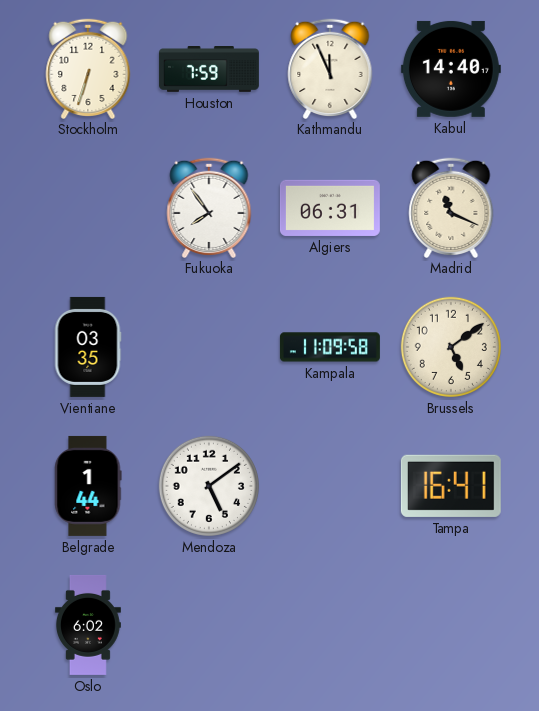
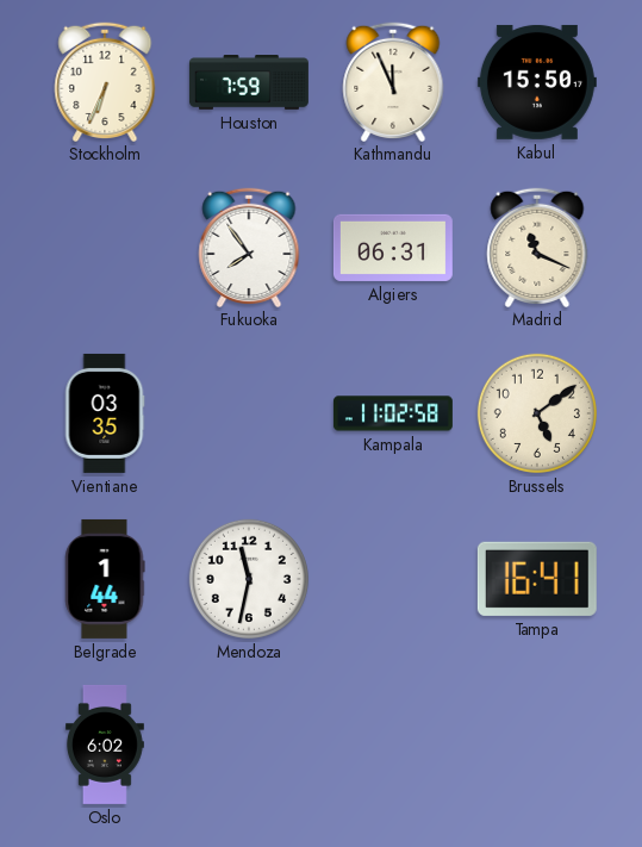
Stockholm: 6:33 -> 6:34 (105, 81)
Kabul: 14:40 -> 15:50 (537, 82)
Kampala: 11:09 -> 11:02 (393, 413)
Mendoza: 5:09 -> 11:32 (249, 579)
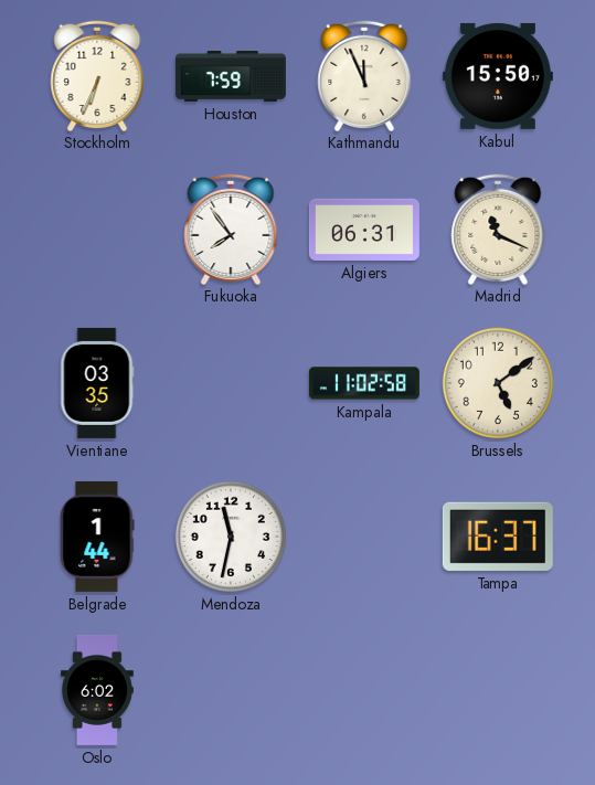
Tampa: 16:41 -> 16:37 (498, 537)
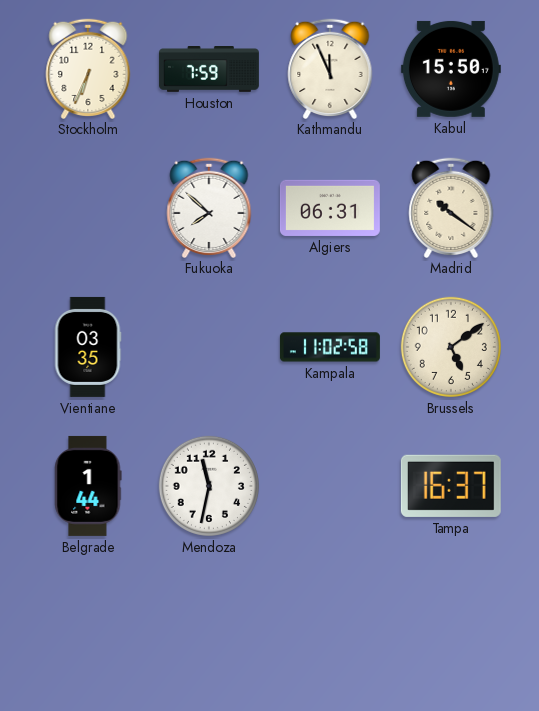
Fukuoka: 7:54 -> 7:52 (209, 207)
Madrid: 11:19 -> 10:21 (451, 207)
Oslo: 6:02 -> none (97, 690)
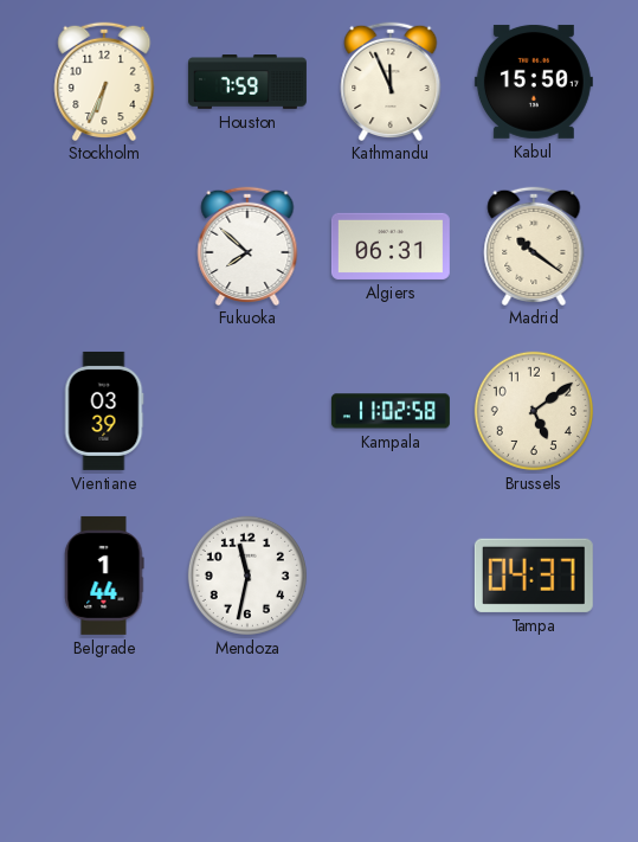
Vientiane: 03:35 -> 03:39 (104, 411)
Tampa: 16:37 -> 04:37 (534, 576)
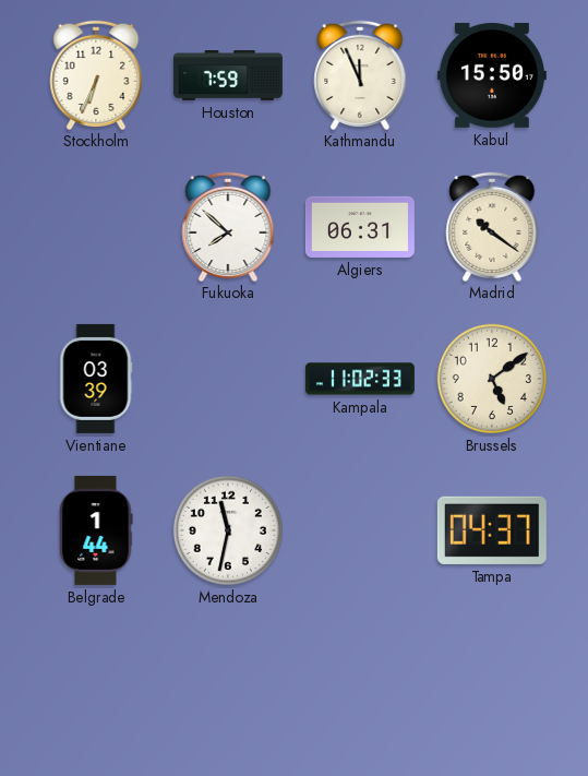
Kampala: 11:02:58 -> 11:02:33 (360, 379)
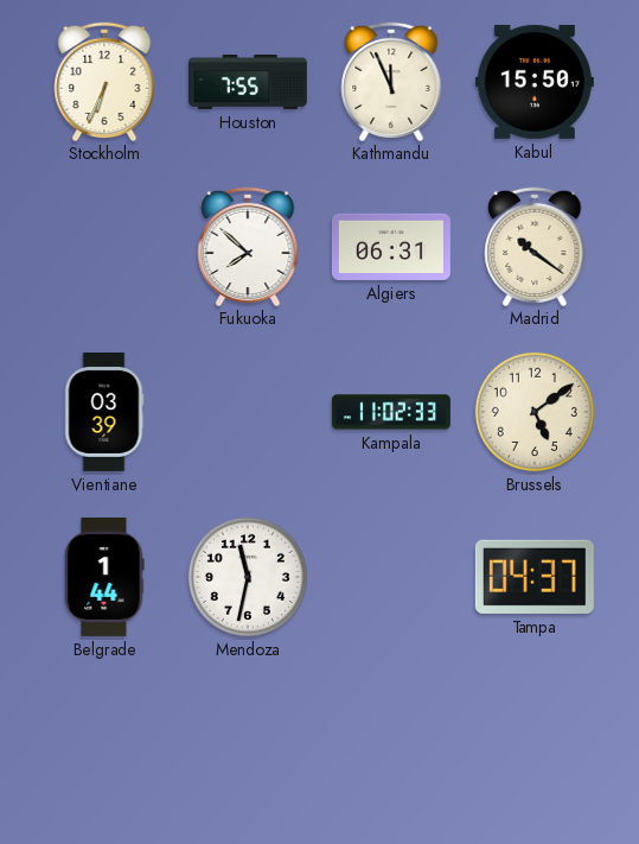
Houston: 7:59 -> 7:55 (248, 83)
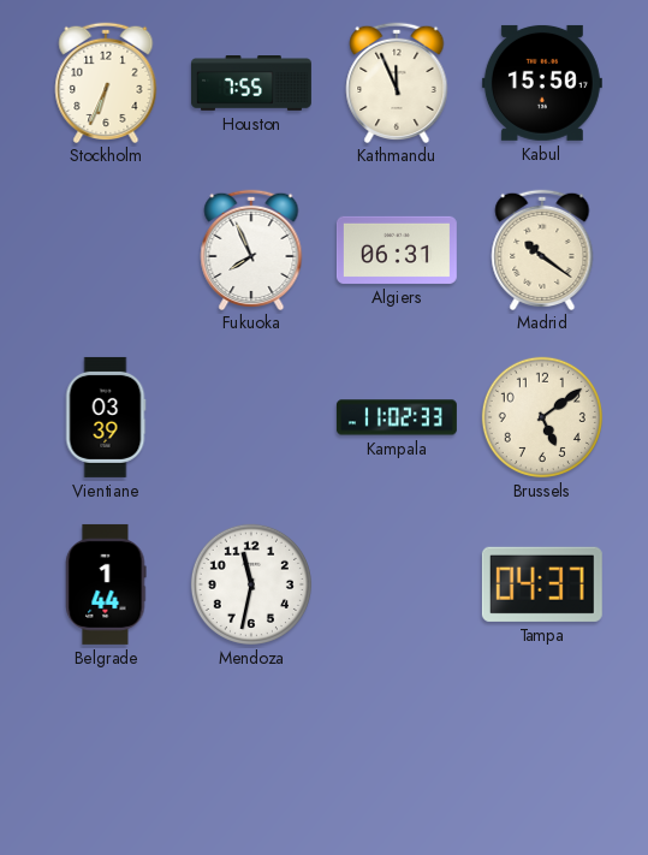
Fukuoka: 7:52 -> 7:56 (251, 249)
